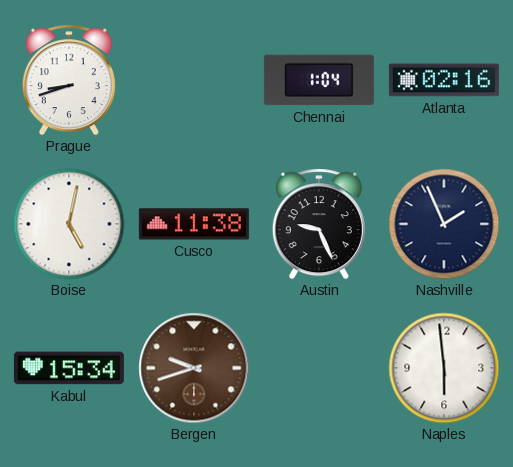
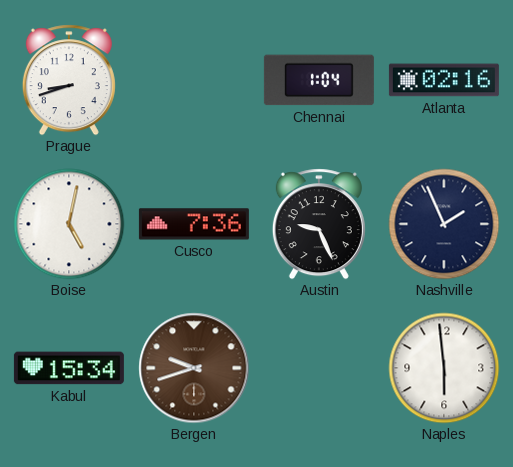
Cusco: 11:38 -> 7:36 (194, 224)
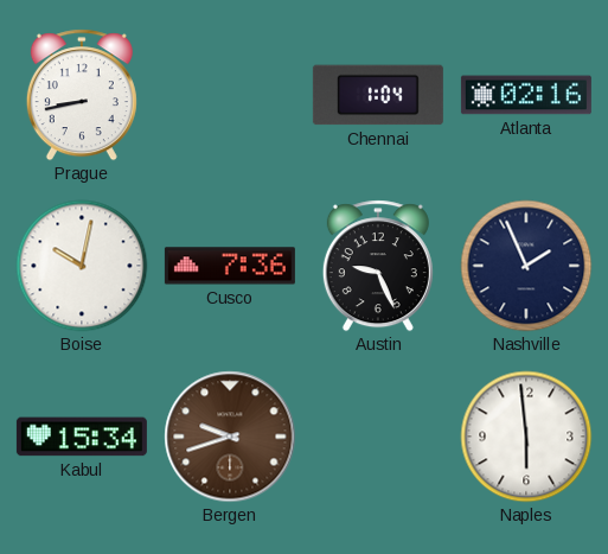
Prague: 8:42 -> 8:43 (82, 95)
Boise: 5:02 -> 10:02 (82, 266)
